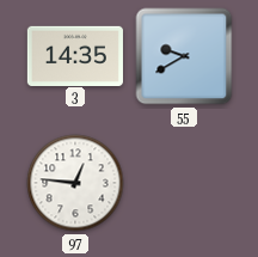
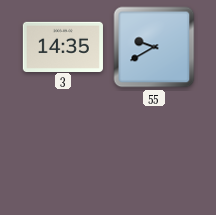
97: 12:46 -> none (75, 183)
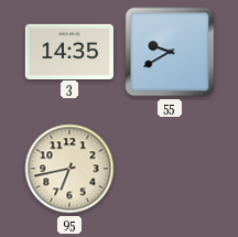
95: none -> 6:43 (69, 169)
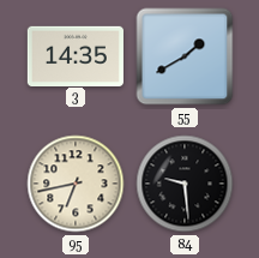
55: 9:40 -> 1:40 (185, 56)
84: none -> 9:29 (185, 184)
